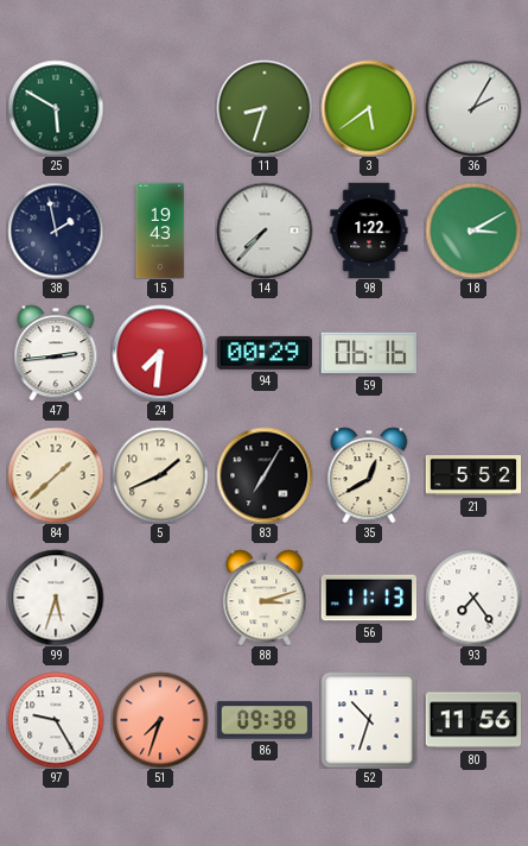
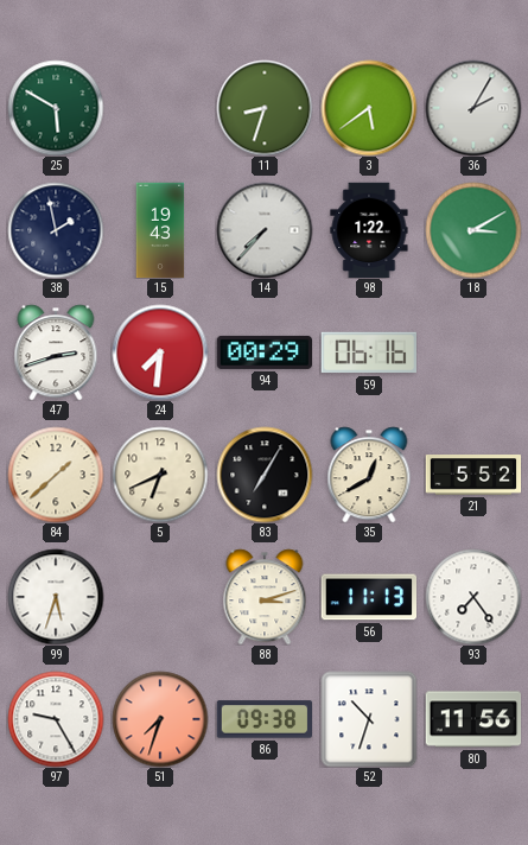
47: 2:44 -> 2:42 (56, 352)
5: 1:41 -> 6:41 (160, 475)
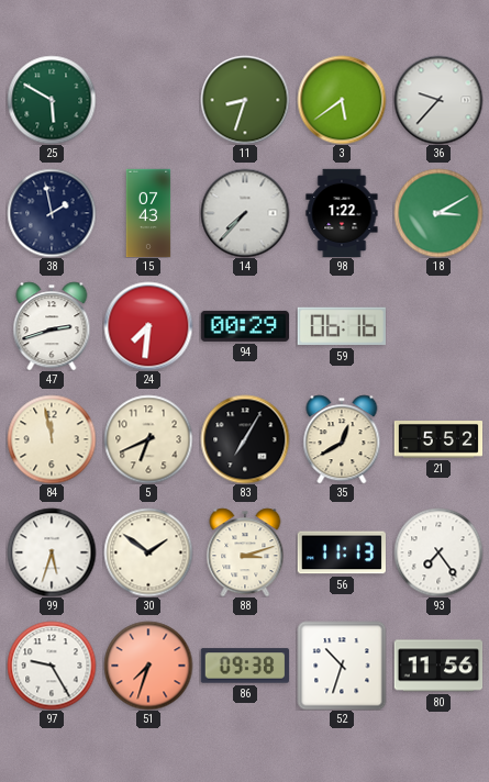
36: 2:05 -> 9:37 (438, 100)
15: 19:43 -> 07:43 (148, 213)
84: 1:38 -> 11:58 (52, 439)
30: none -> 1:51 (148, 552)
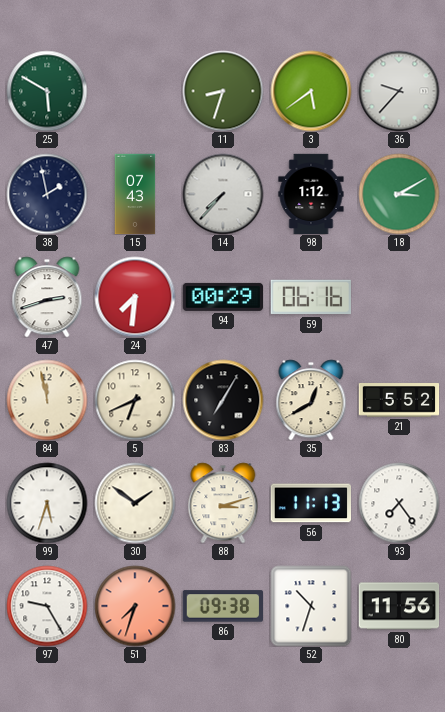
98: 1:22 -> 1:12 (311, 194)
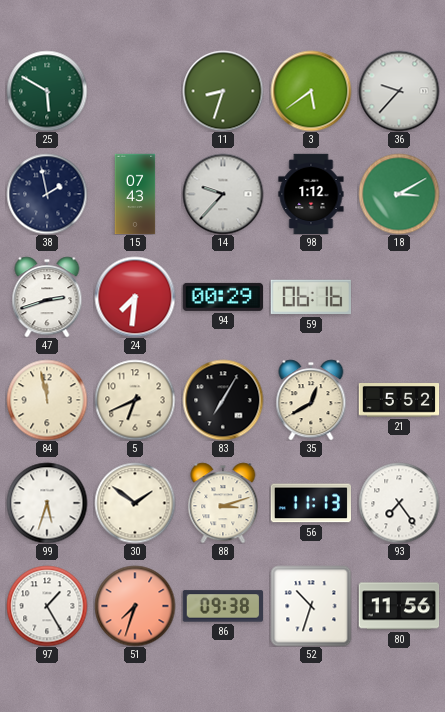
14: 7:37 -> 9:37 (223, 194)
97: 9:25 -> 1:25 (47, 606)
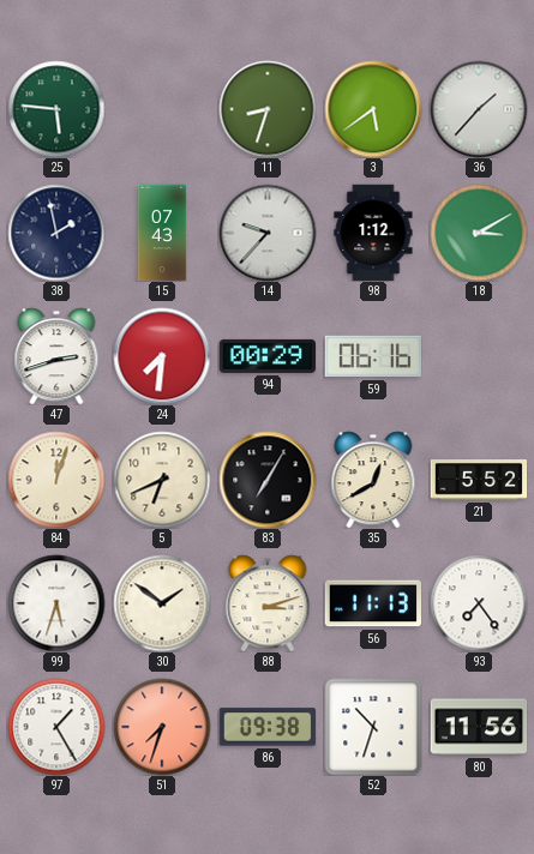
25: 5:50 -> 5:46 (56, 109)
36: 9:37 -> 1:37 (479, 109)
84: 11:58 -> 12:03 (56, 480)
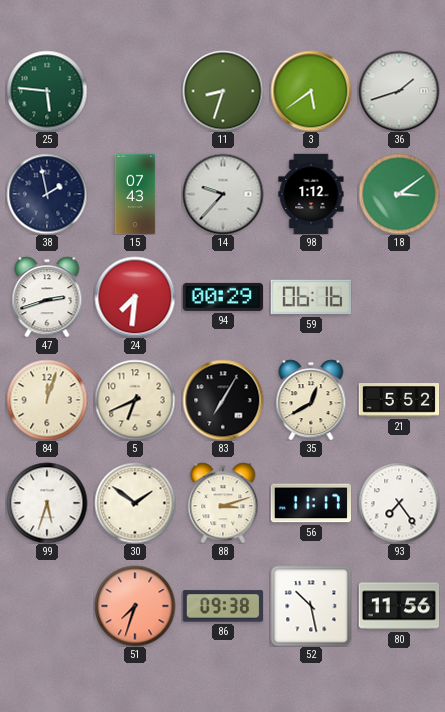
36: 1:37 -> 1:42 (399, 91)
18: 3:10 -> 3:09 (399, 194)
56: 11:13 -> 11:17 (310, 503)
97: 1:25 -> none (56, 727)
52: 10:33 -> 10:28 (311, 606)
